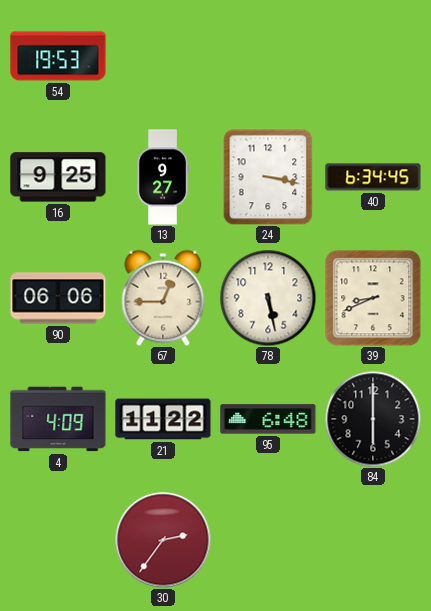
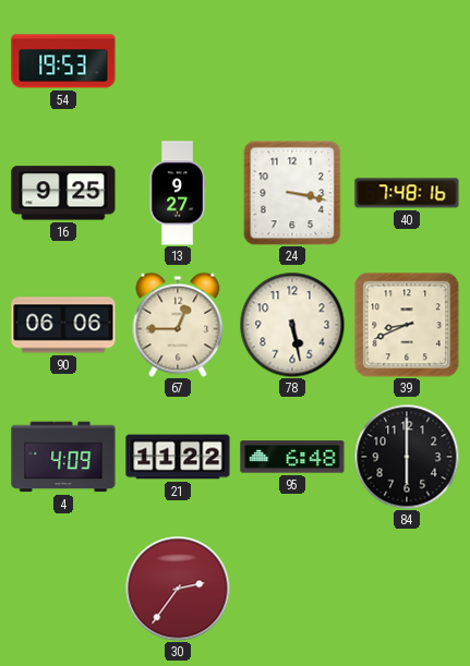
40: 6:34 -> 7:48 (407, 193)
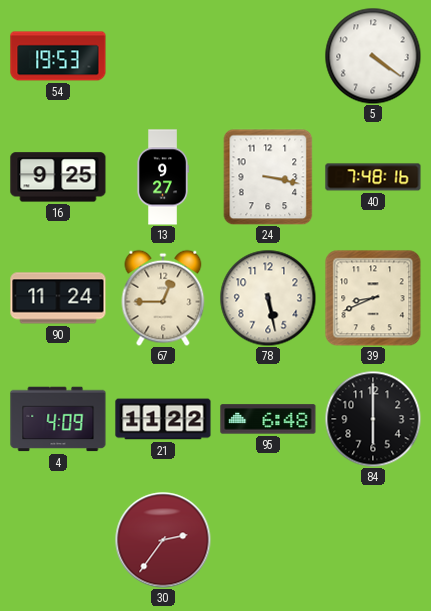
5: none -> 4:21 (373, 56)
90: 06:06 -> 11:24 (58, 298)
